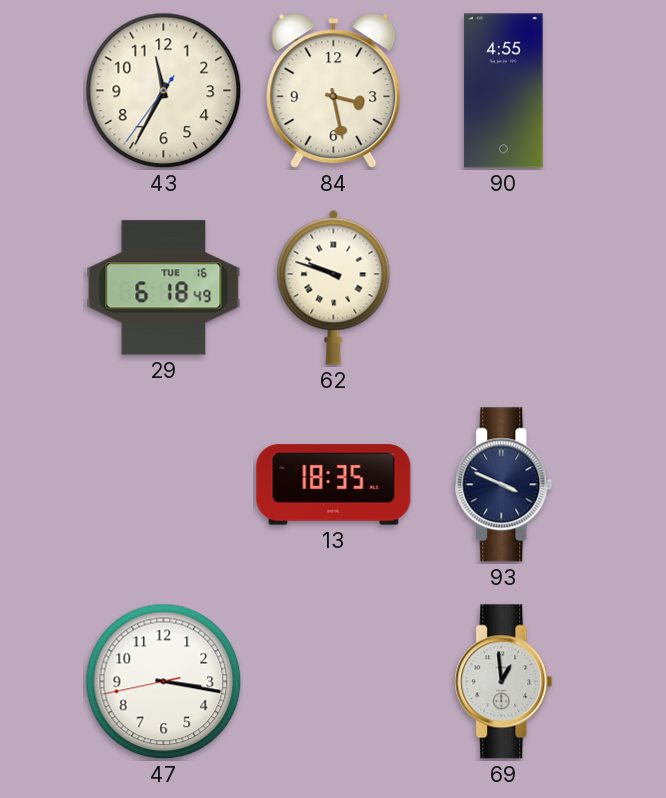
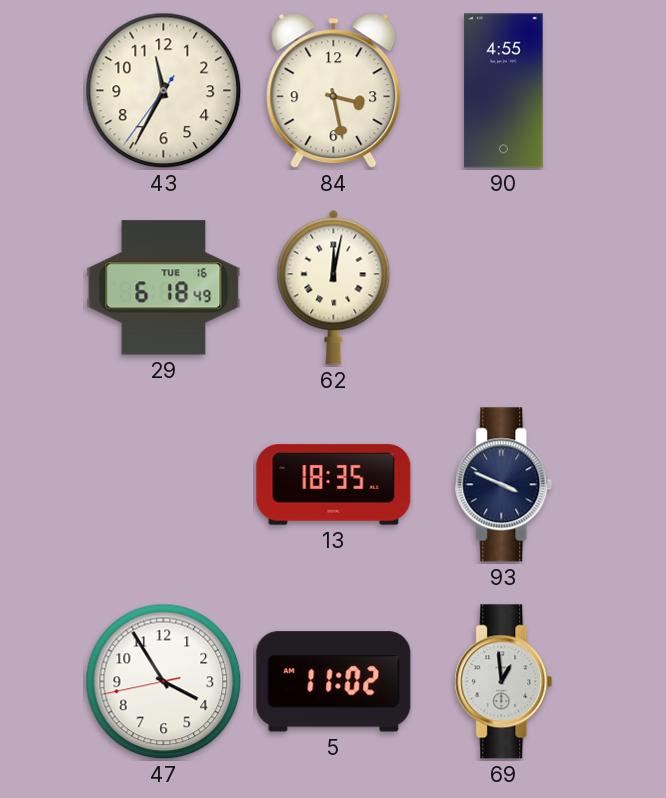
62: 9:48 -> 12:02 (334, 287)
47: 3:16 -> 3:54 (164, 682)
5: none -> 11:02 (334, 682)
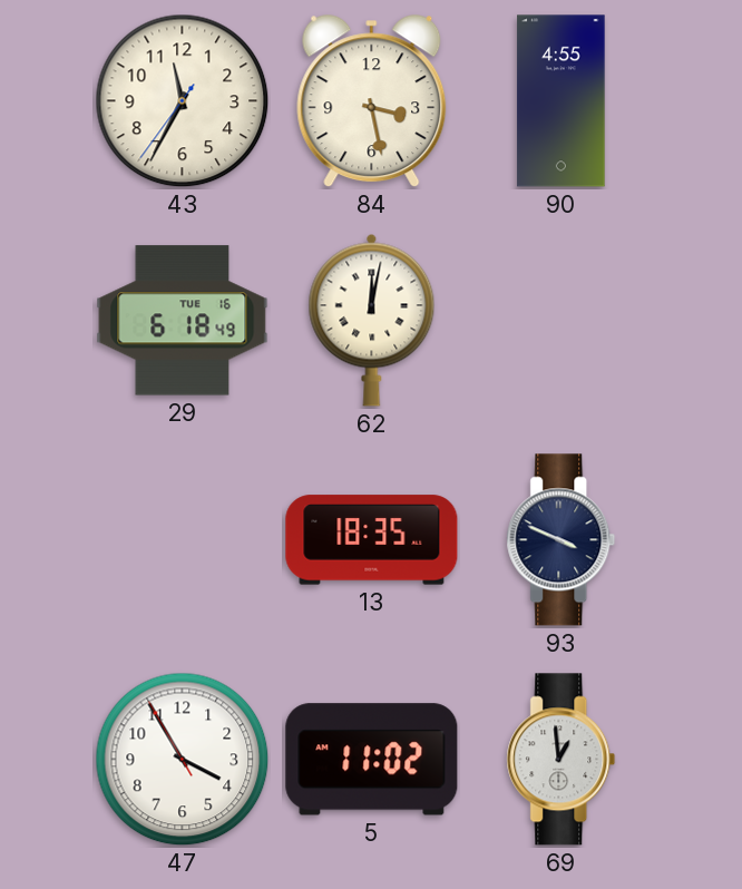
47: 3:54:43 -> 3:54:55 (183, 760)
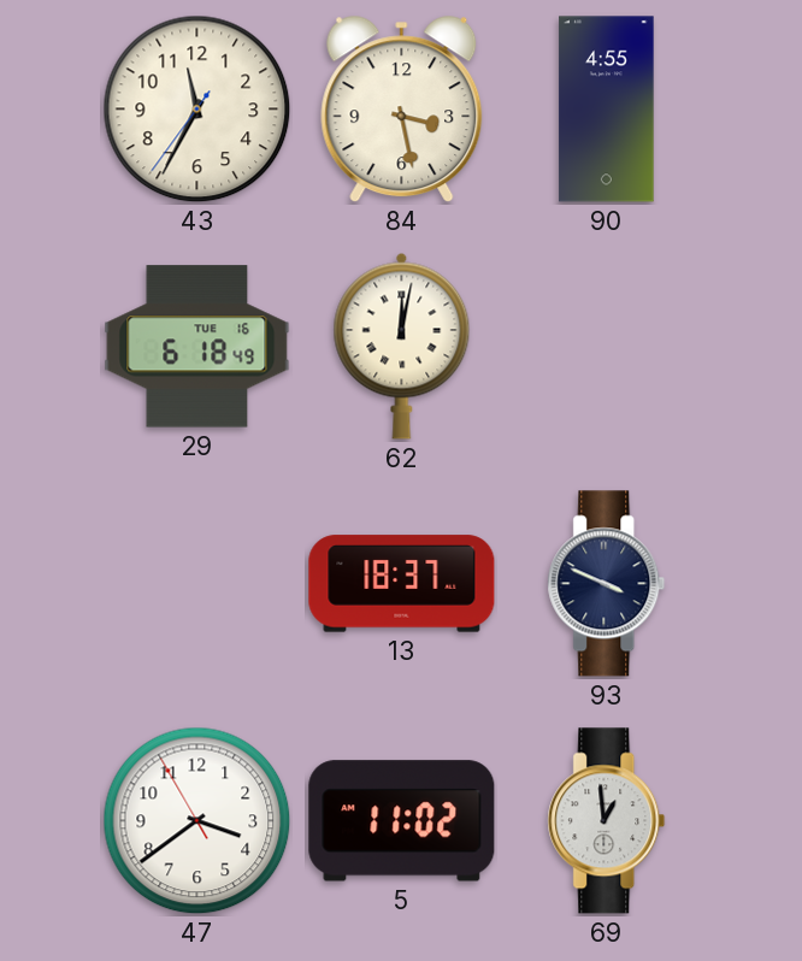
13: 18:35 -> 18:37 (402, 584)
47: 3:54 -> 3:38 (197, 821)
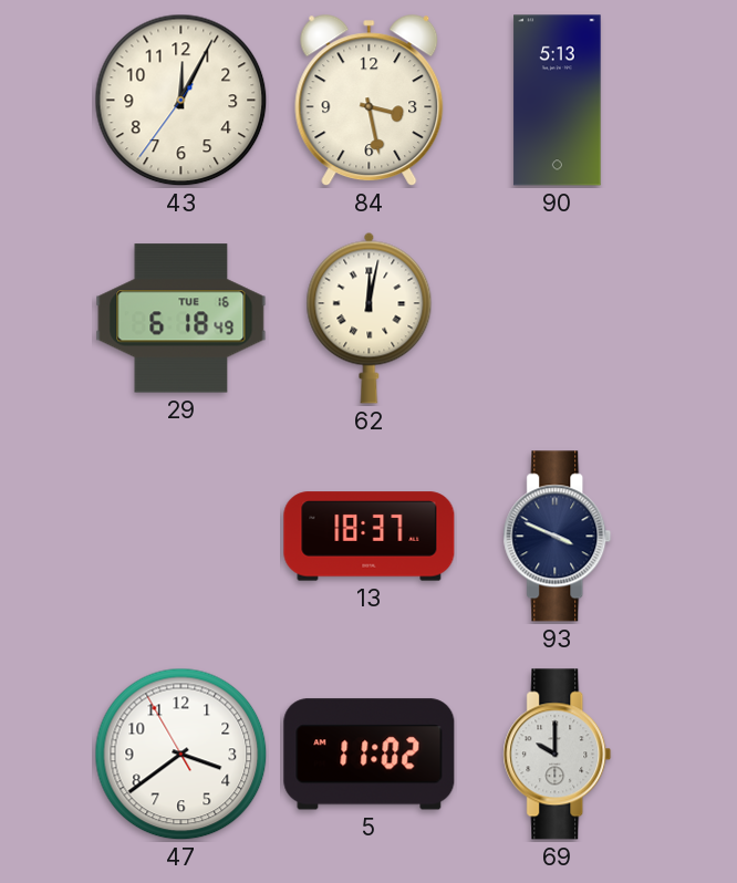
43: 11:34 -> 12:04 (181, 101)
90: 4:55 -> 5:13 (558, 101)
69: 12:59 -> 10:00 (558, 755)
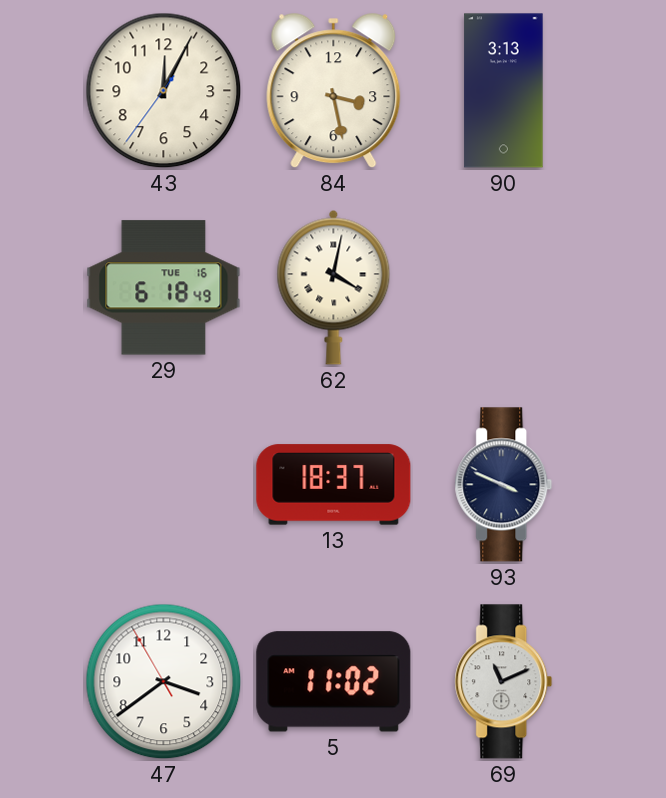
90: 5:13 -> 3:13 (504, 91)
62: 12:02 -> 4:02 (334, 287)
69: 10:00 -> 11:11 (504, 682)
